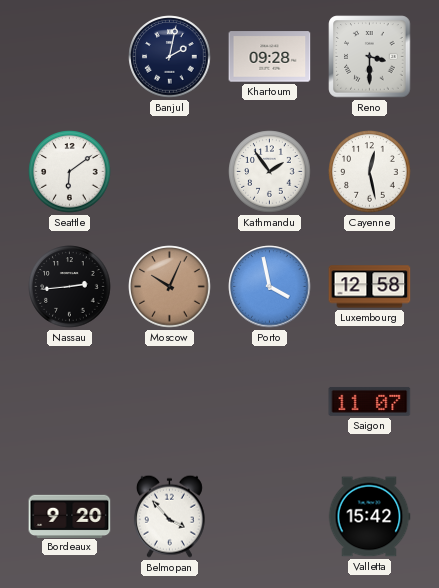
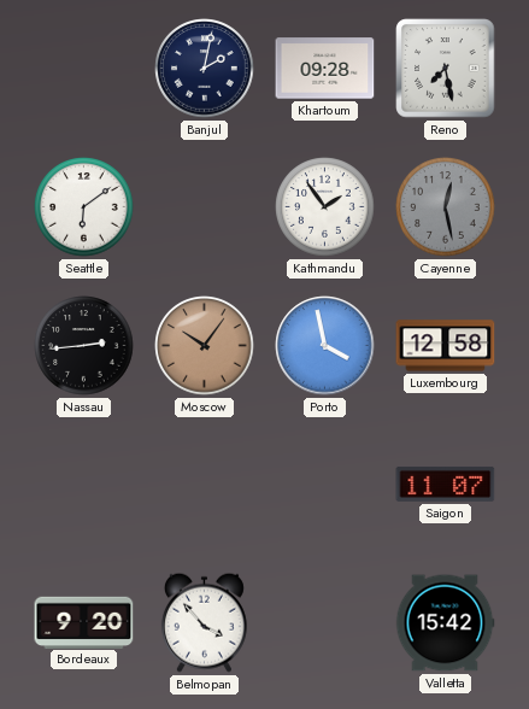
Reno: 3:30 -> 7:28 (446, 69)
Cayenne dial: white -> grey (446, 207)
Moscow: 10:04 -> 10:06 (205, 346)
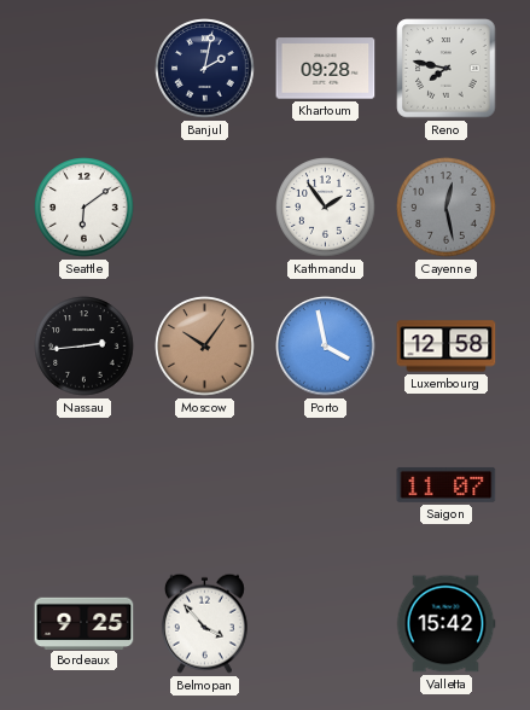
Reno: 7:28 -> 7:47 (447, 69)
Bordeaux: 9:20 -> 9:25 (85, 623)
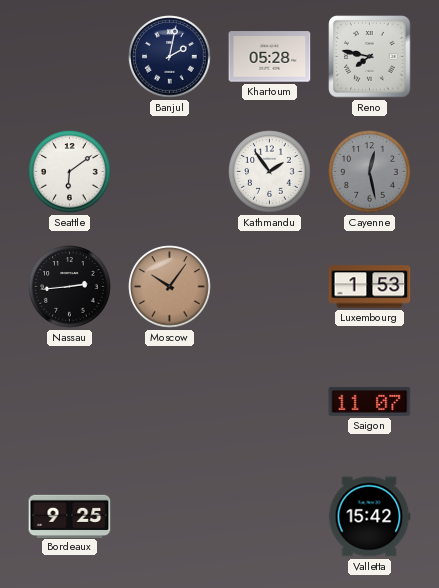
Khartoum: 09:28 -> 05:28 (270, 57)
Porto: 3:58 -> none (326, 347)
Luxembourg: 12:58 -> 1:53 (370, 287)
Belmopan: 3:53 -> none (204, 623)
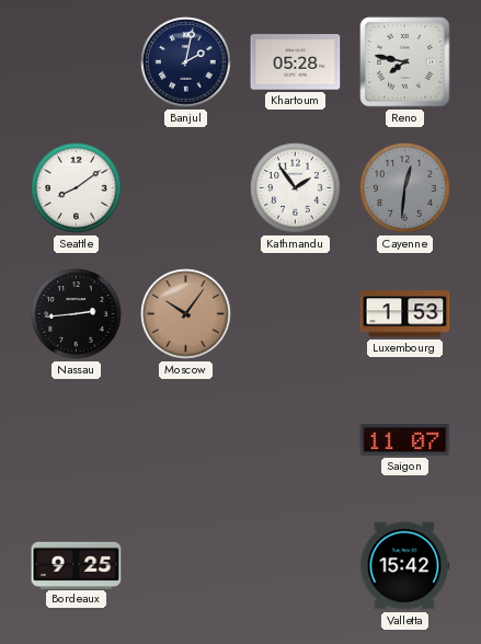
Seattle: 6:09 -> 8:09 (77, 188)
Cayenne: 12:28 -> 12:31 (405, 188)
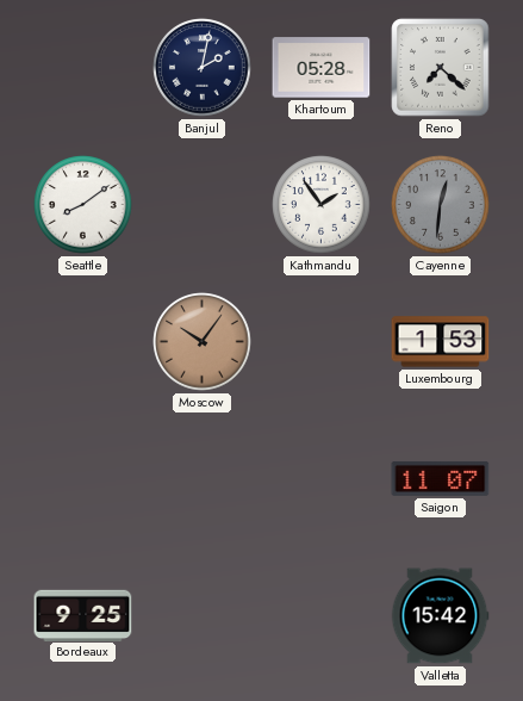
Reno: 7:47 -> 7:22 (441, 68)
Nassau: 2:44 -> none (77, 314)
